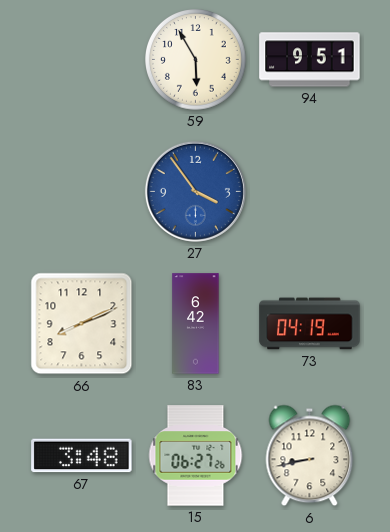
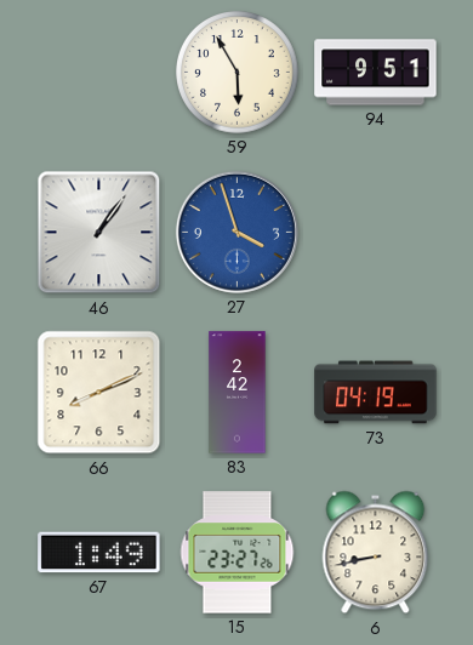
46: none -> 1:06 (99, 233)
27: 3:54 -> 3:57 (236, 232)
83: 6:42 -> 2:42 (238, 393)
67: 3:48 -> 1:49 (99, 553)
15: 06:27 -> 23:27 (238, 553)
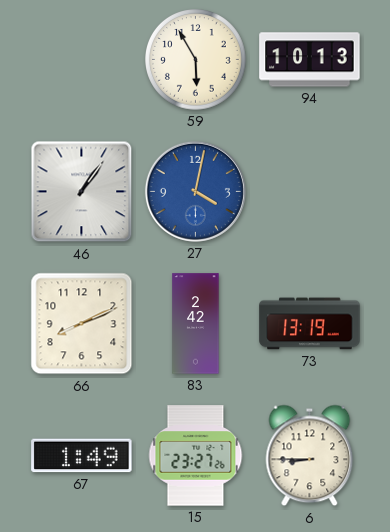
94: 9:51 -> 10:13 (310, 60)
27: 3:57 -> 4:02 (195, 191)
73: 04:19 -> 13:19 (310, 324)
6: 8:43 -> 8:45 (310, 456)
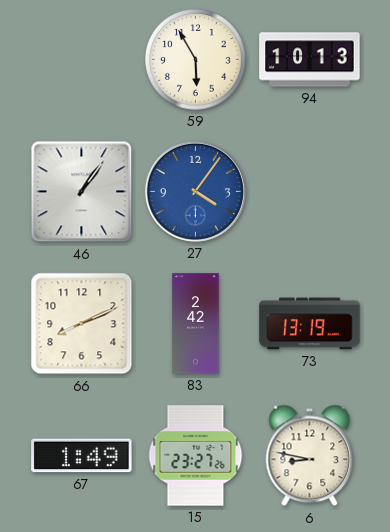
27: 4:02 -> 4:06 (195, 191)
6: 8:45 -> 8:47 (310, 456)
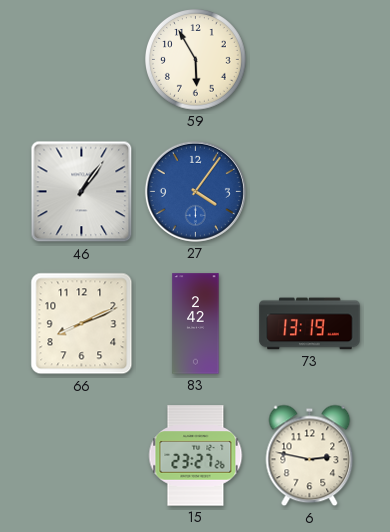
94: 10:13 -> none (310, 60)
67: 1:49 -> none (82, 456)
6: 8:47 -> 2:47 (310, 456)
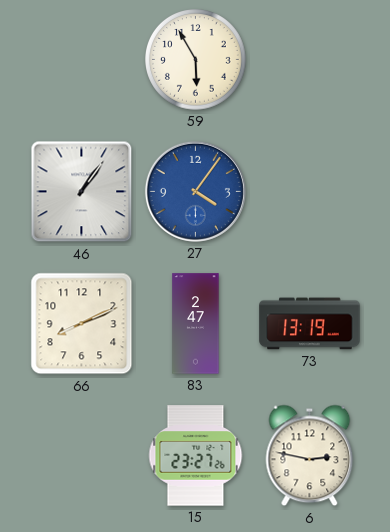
83: 2:42 -> 2:47 (196, 324)
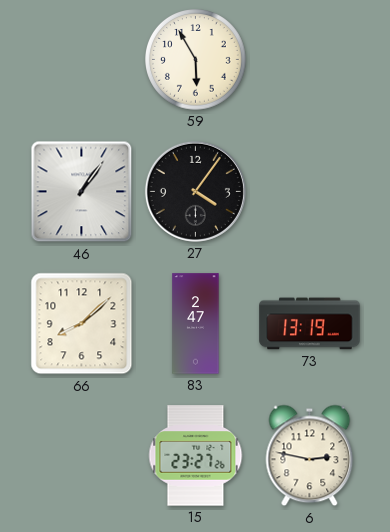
27 dial: blue -> black (195, 191)
66: 8:11 -> 8:08 (82, 324)
